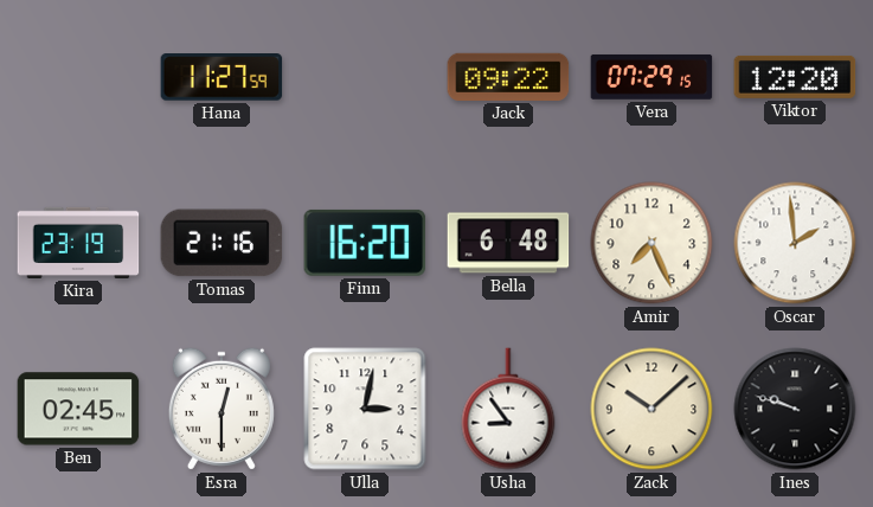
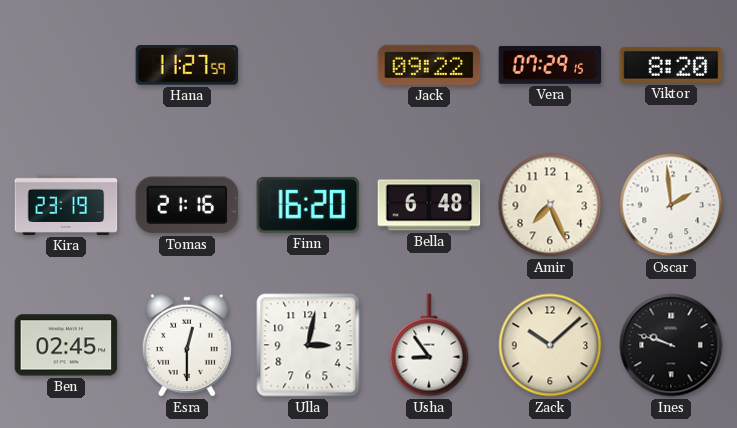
Viktor: 12:20 -> 8:20 (671, 65)
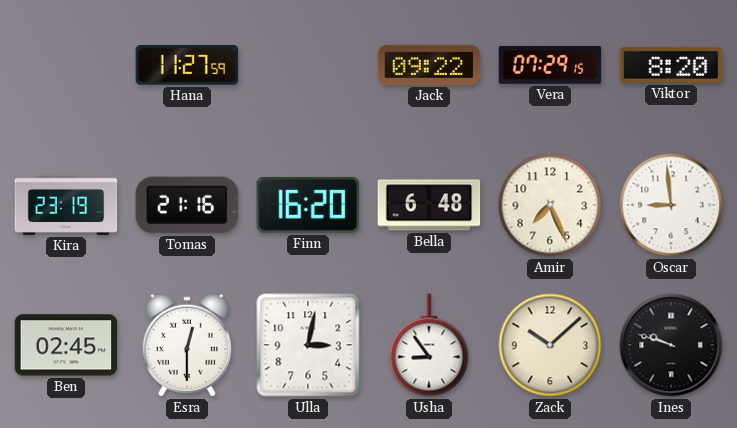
Oscar: 1:59 -> 8:59 (671, 205)
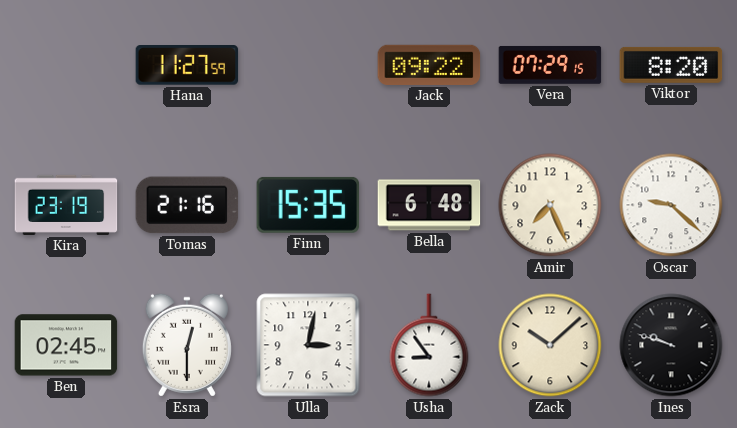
Finn: 16:20 -> 15:35 (308, 205)
Oscar: 8:59 -> 9:22 (671, 205)
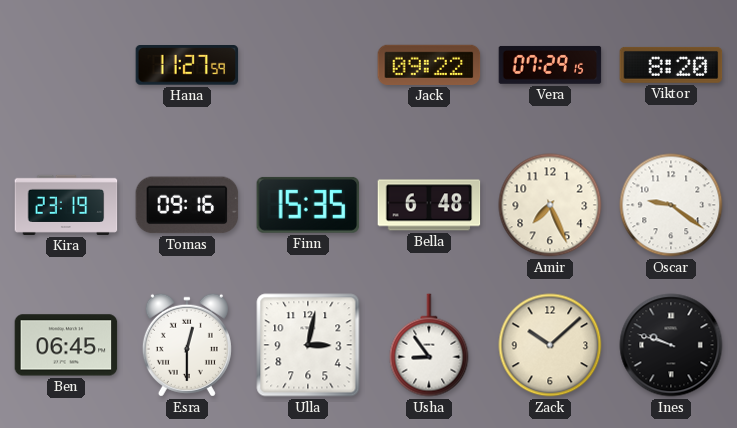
Tomas: 21:16 -> 09:16 (187, 205)
Oscar: 9:22 -> 9:21 (671, 205)
Ben: 02:45 -> 06:45 (66, 345)
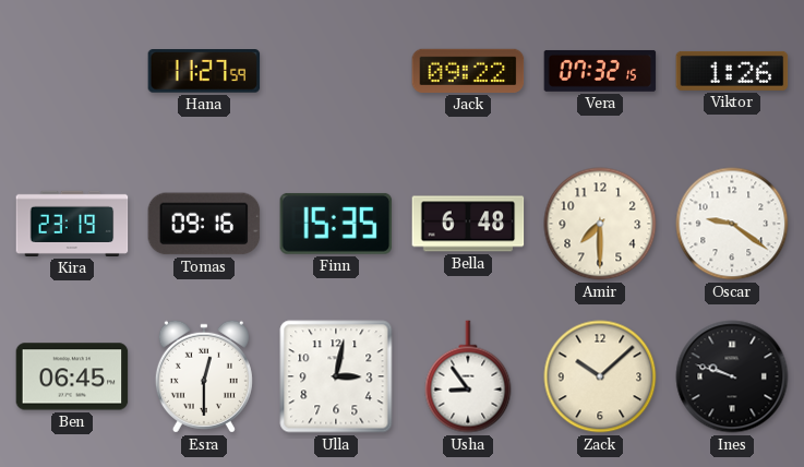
Vera: 07:29 -> 07:32 (600, 71)
Viktor: 8:20 -> 1:26 (732, 71)
Amir: 7:26 -> 7:30 (600, 224)
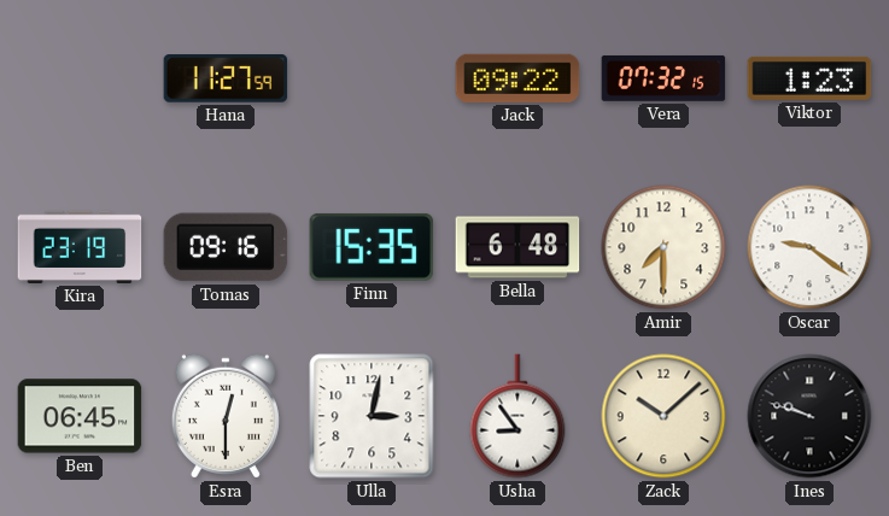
Viktor: 1:26 -> 1:23 (809, 78)
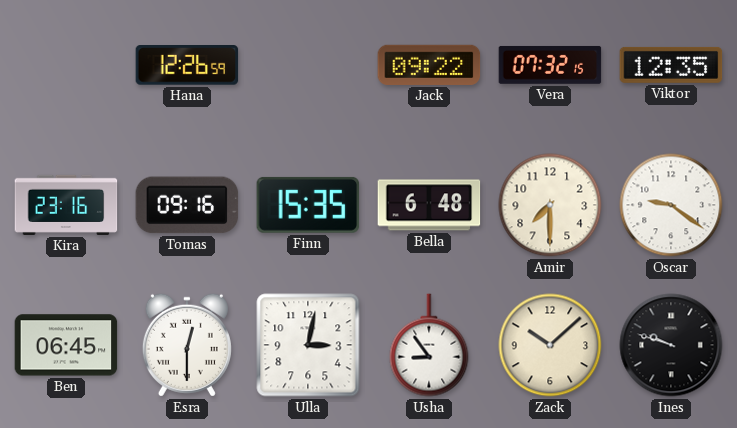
Hana: 11:27 -> 12:26 (187, 65)
Viktor: 1:23 -> 12:35 (671, 65)
Kira: 23:19 -> 23:16 (66, 205)
